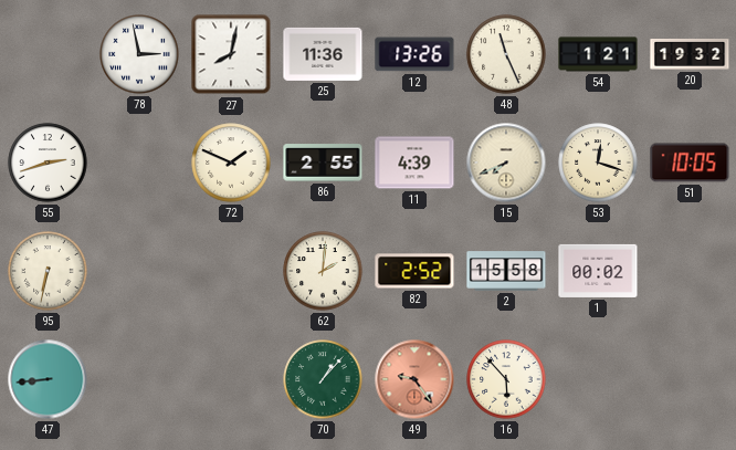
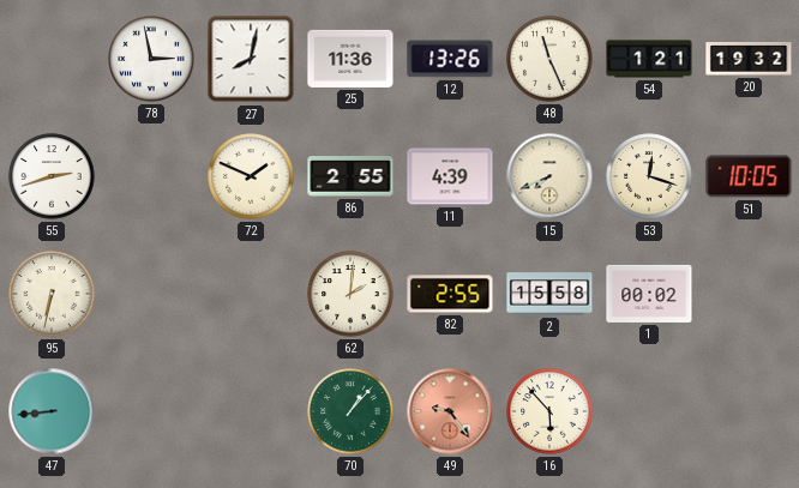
82: 2:52 -> 2:55 (450, 294)
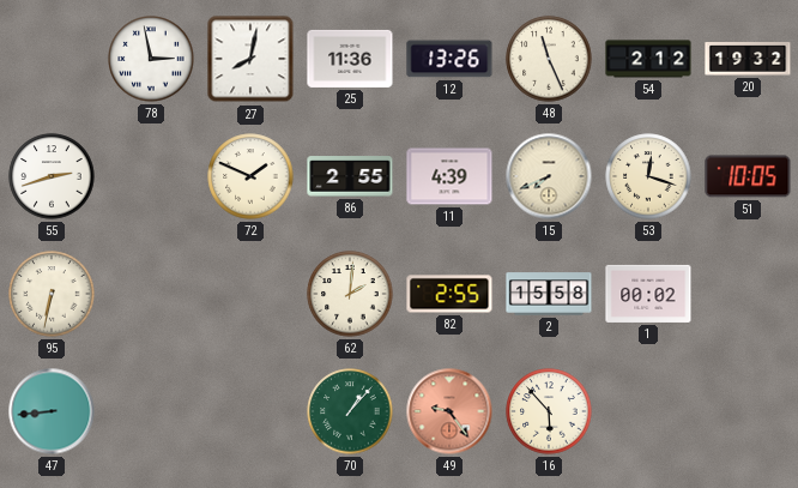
54: 1:21 -> 2:12 (648, 59)
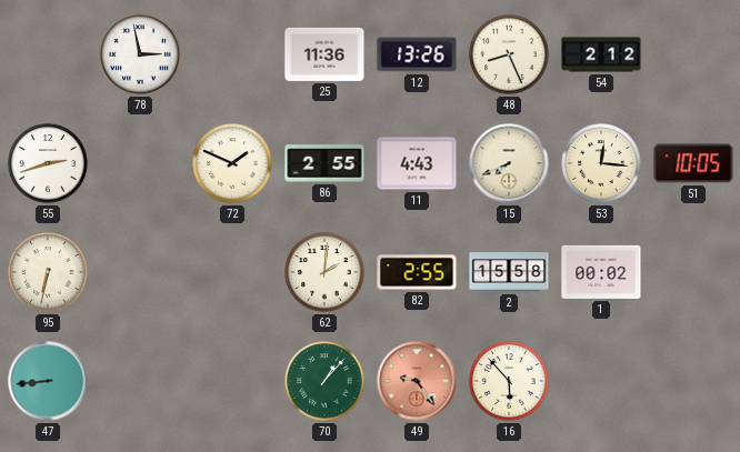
27: 8:02 -> none (250, 59)
48: 11:26 -> 8:26 (509, 54)
20: 19:32 -> none (748, 60)
11: 4:39 -> 4:43 (417, 163)
53: 12:18 -> 12:16 (601, 163)
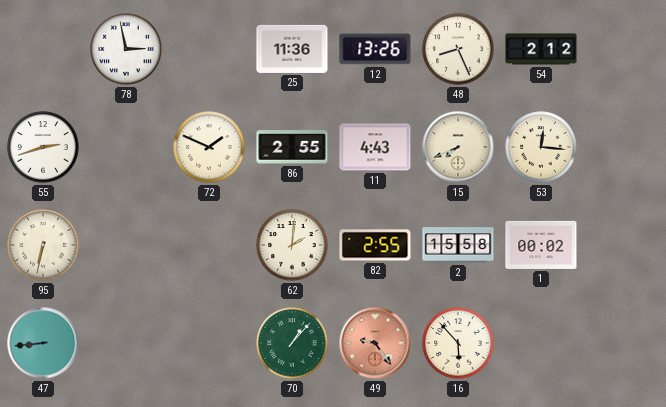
51: 10:05 -> none (693, 163)
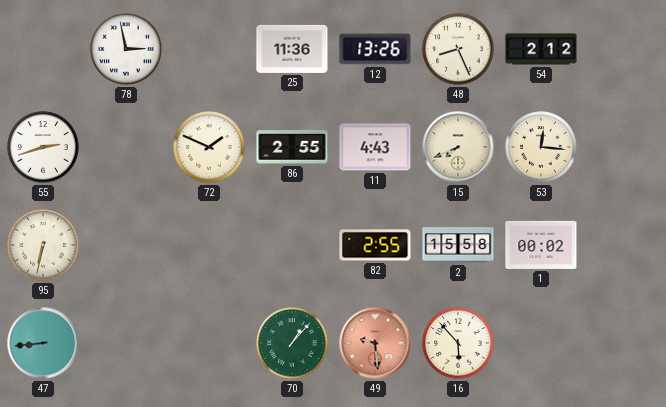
62: 2:01 -> none (292, 245)
49: 9:24 -> 9:29 (375, 343)
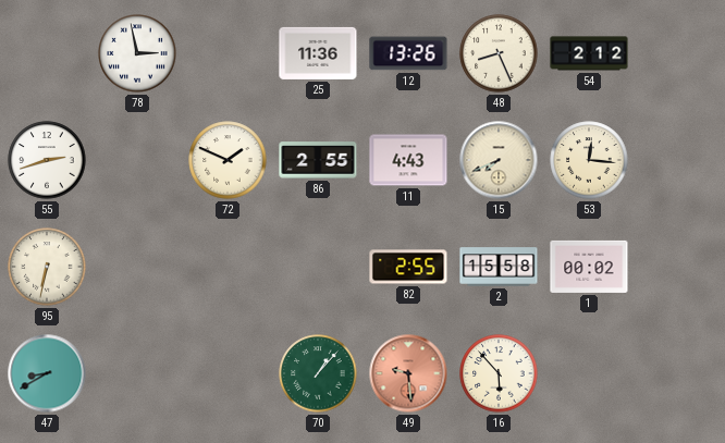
47: 8:44 -> 8:40 (47, 373)
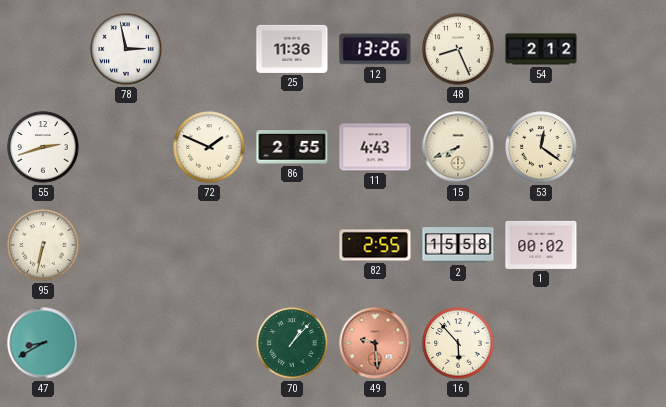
53: 12:16 -> 12:21 (541, 147)
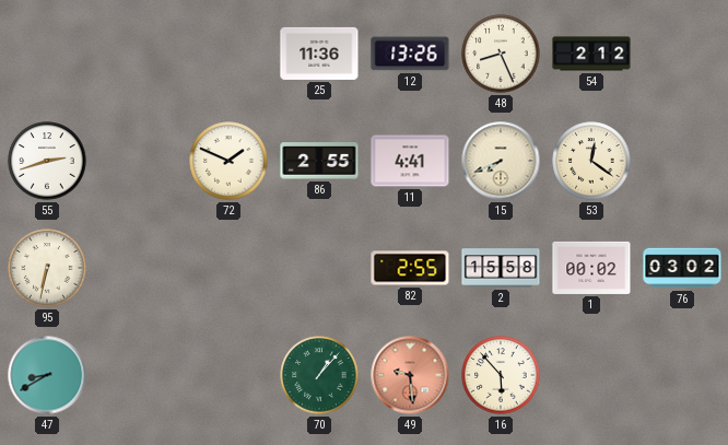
78: 2:58 -> none (126, 49)
11: 4:43 -> 4:41 (410, 161)
76: none -> 03:02 (682, 268)
